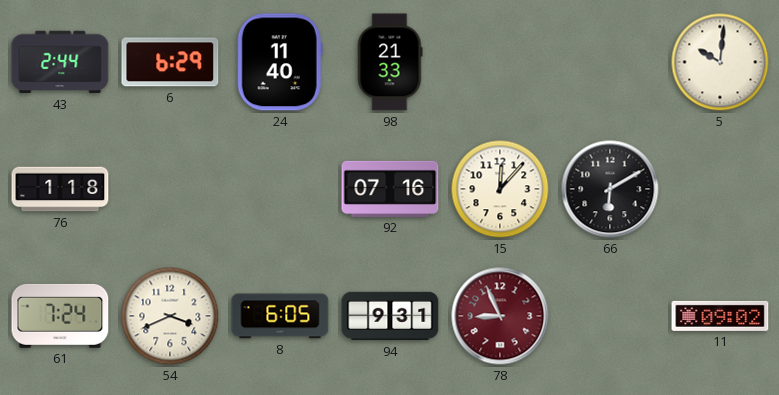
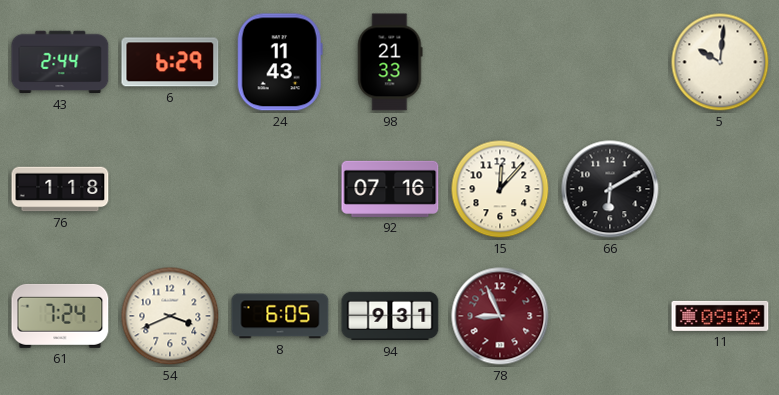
24: 11:40 -> 11:43 (280, 62)
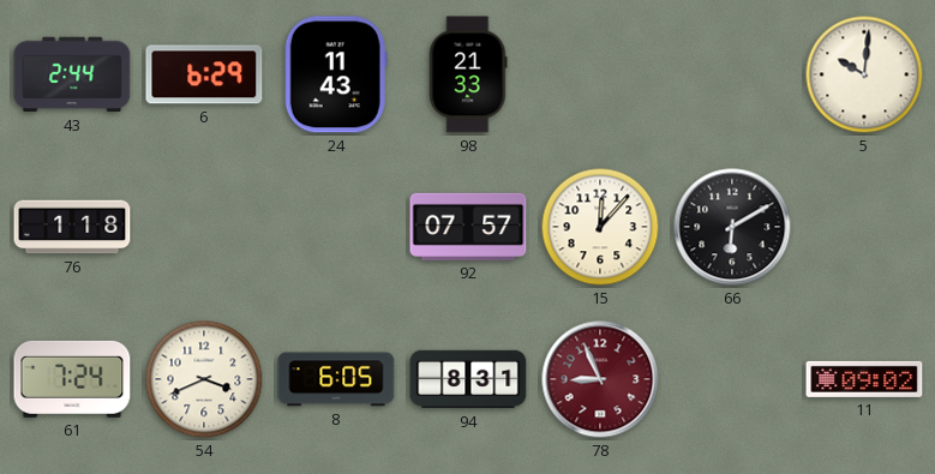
92: 07:16 -> 07:57 (468, 227)
94: 9:31 -> 8:31 (468, 379)
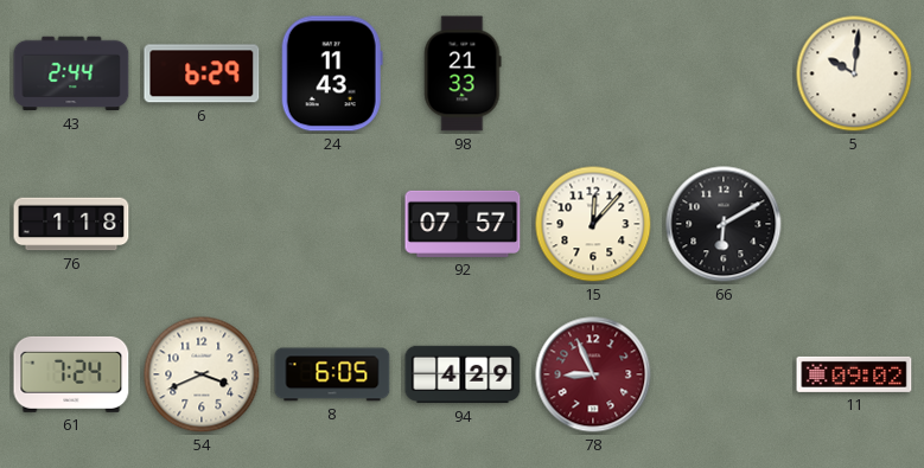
94: 8:31 -> 4:29 (463, 374)
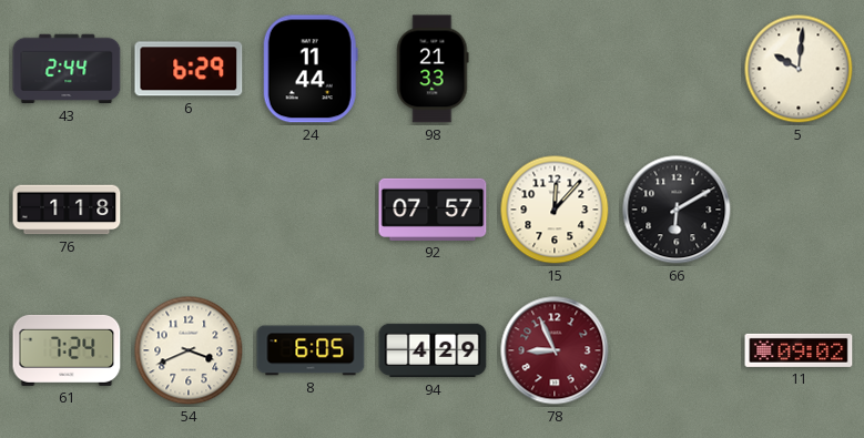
24: 11:43 -> 11:44 (311, 69)
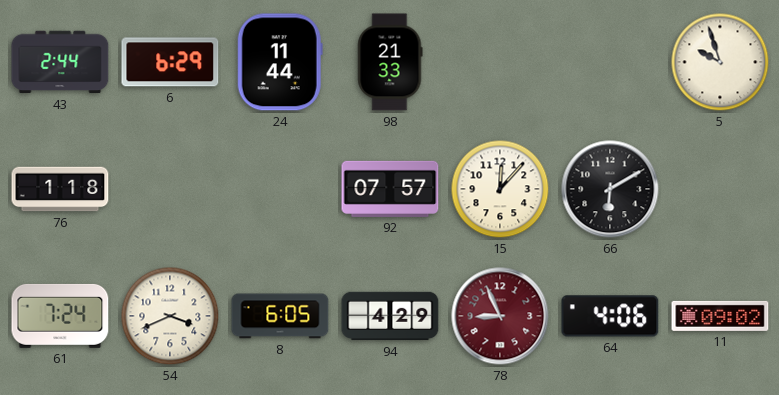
5: 10:01 -> 9:57 (720, 62)
64: none -> 4:06 (610, 316)
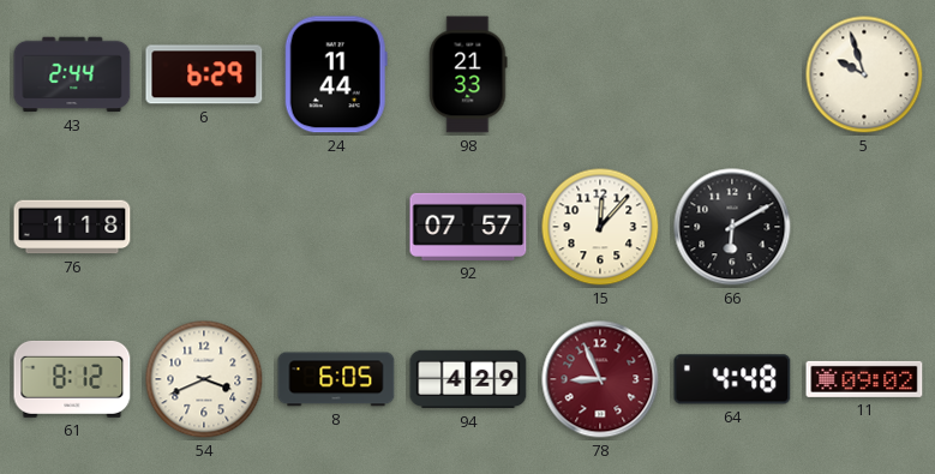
61: 7:24 -> 8:12 (72, 379)
64: 4:06 -> 4:48 (732, 379)
